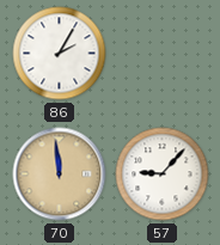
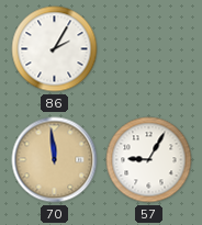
57: 9:07 -> 9:05 (149, 160)
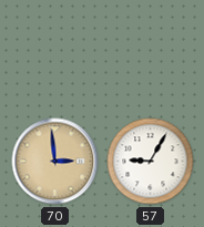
86: 2:05 -> none (55, 49)
70: 11:59 -> 2:59 (55, 162)
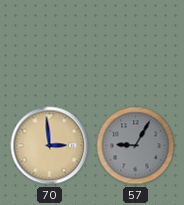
57 dial: white -> grey (136, 146)
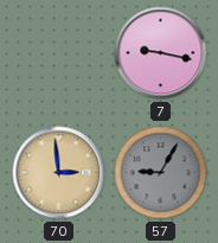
7: none -> 9:17 (161, 53)
